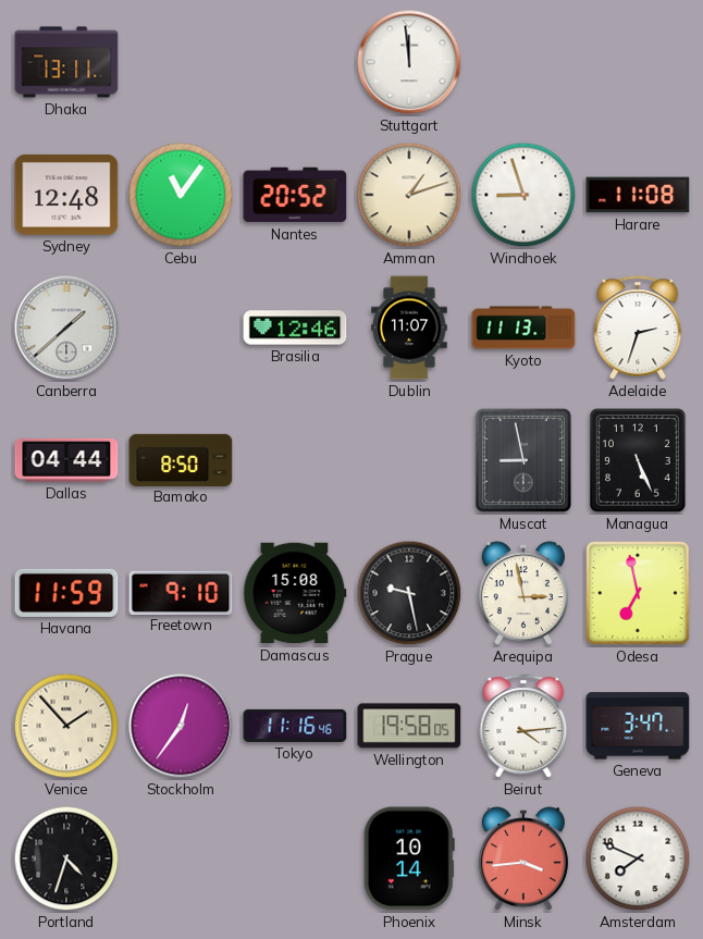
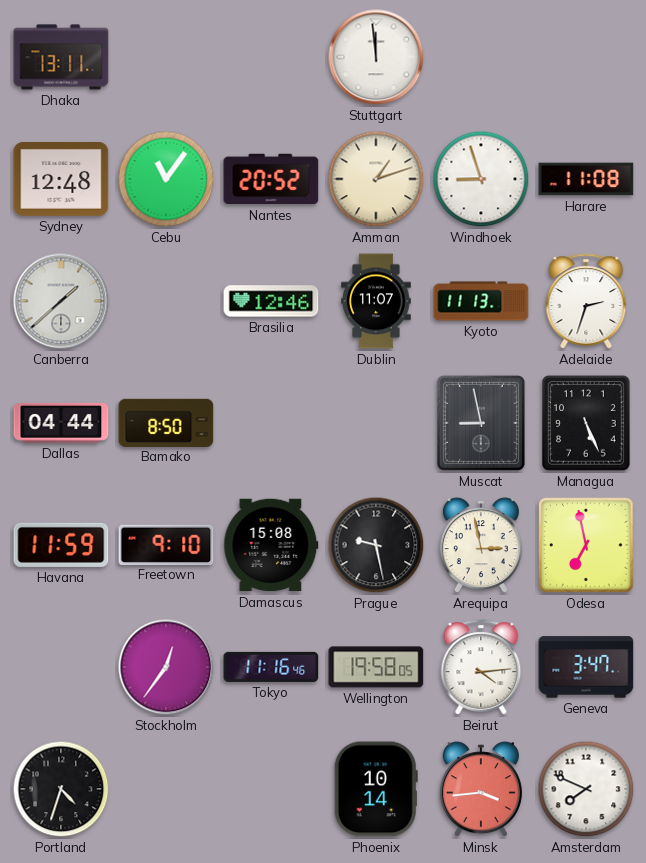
Venice: 1:53 -> none (66, 726)
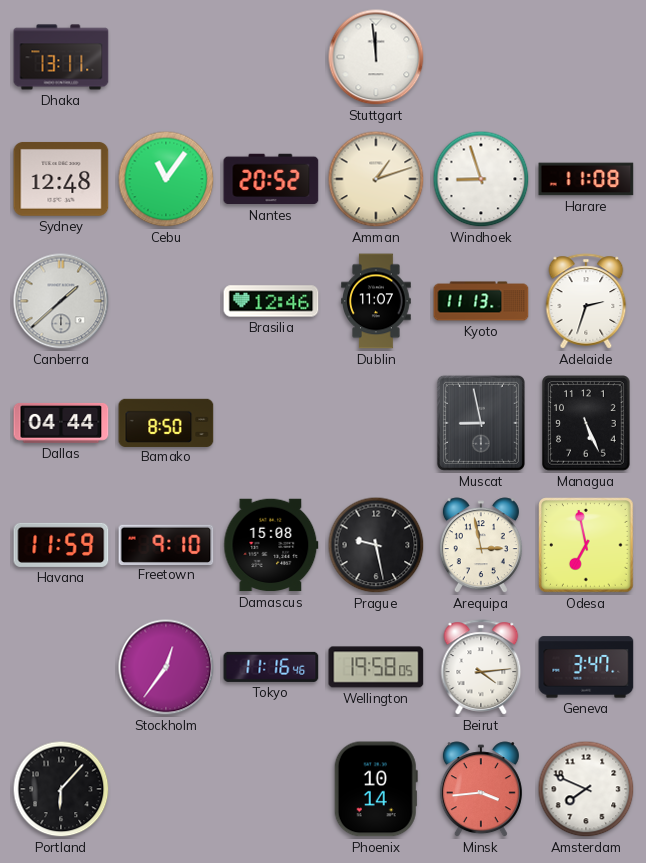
Portland: 4:33 -> 6:07 (61, 789)
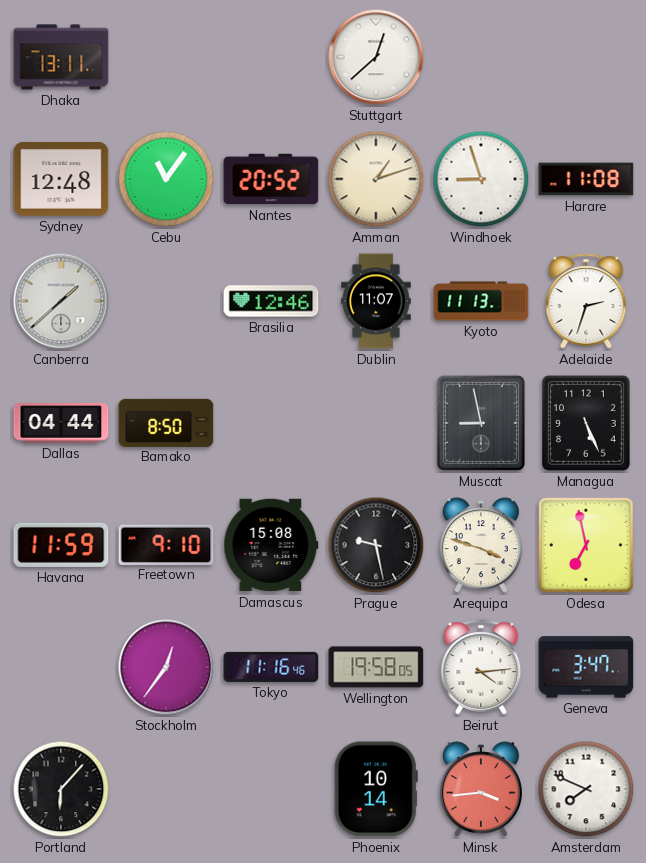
Stuttgart: 11:59 -> 12:38 (376, 57)
Arequipa: 2:58 -> 3:48 (481, 546)
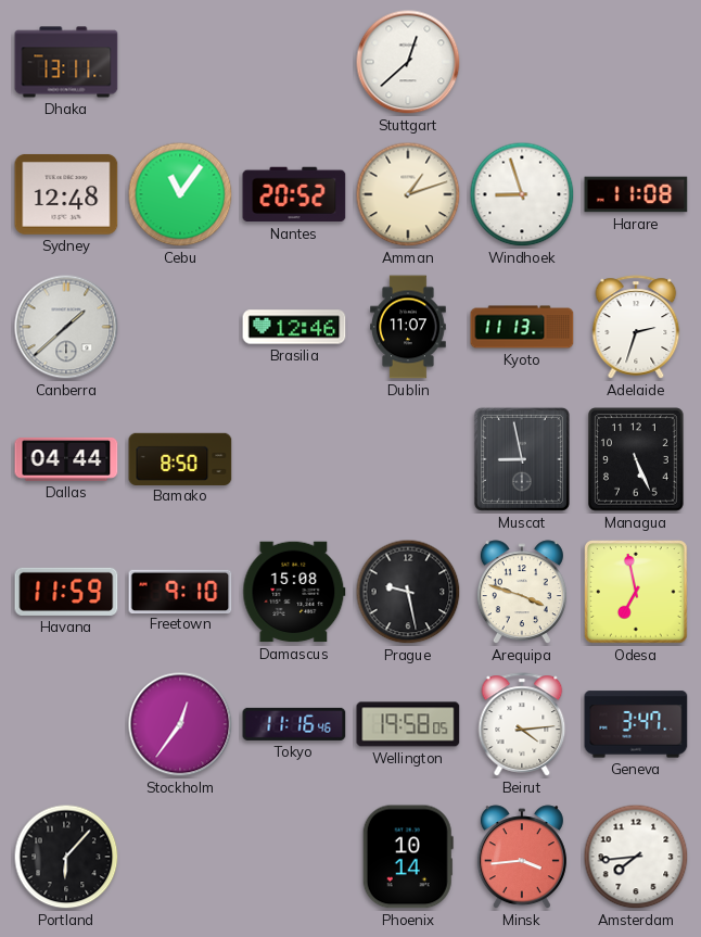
Amsterdam: 7:49 -> 7:44 (636, 857)
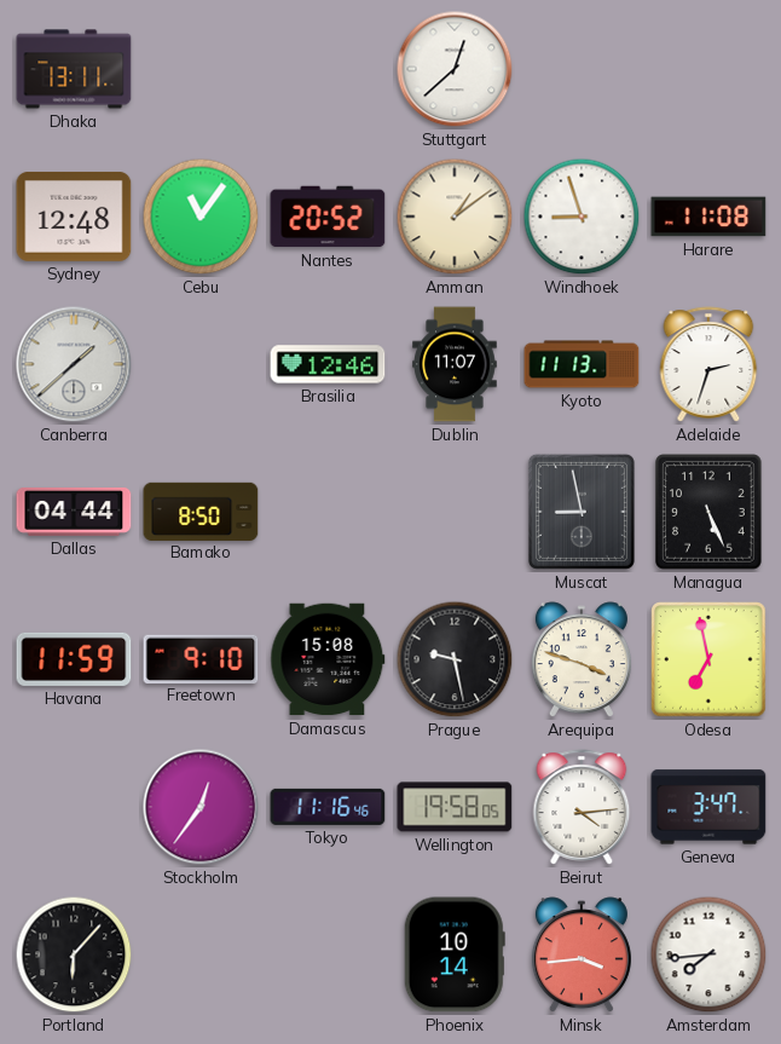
Amman: 1:12 -> 1:09 (455, 217)
